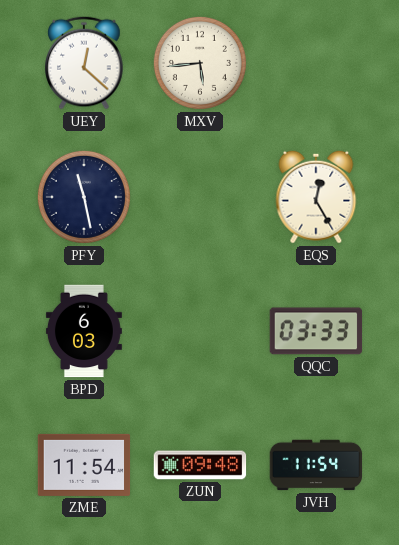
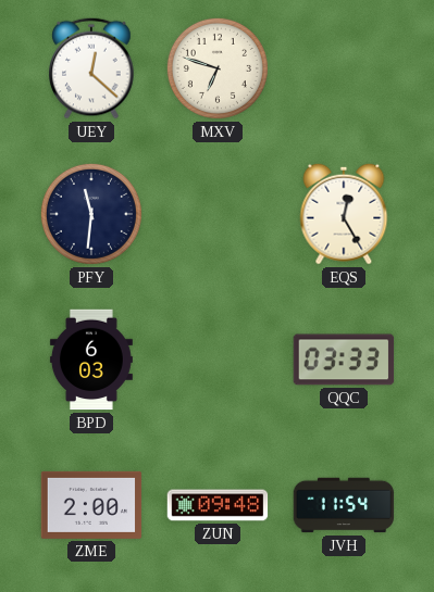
MXV: 5:44 -> 6:48 (218, 68)
PFY: 11:28 -> 11:31 (91, 214)
ZME: 11:54 -> 2:00 (91, 505)
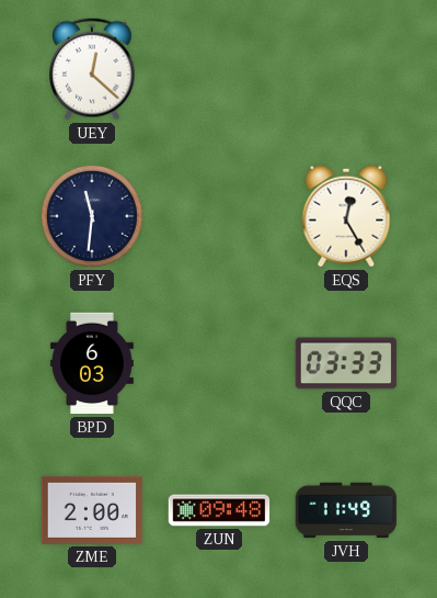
MXV: 6:48 -> none (218, 68)
JVH: 11:54 -> 11:49 (346, 510)
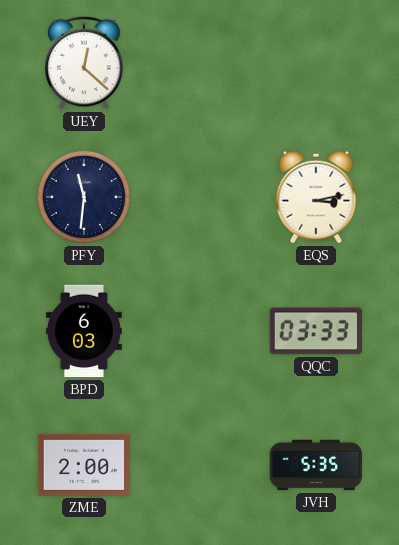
EQS: 12:25 -> 3:13 (316, 197)
ZUN: 09:48 -> none (219, 510)
JVH: 11:49 -> 5:35 (316, 465)
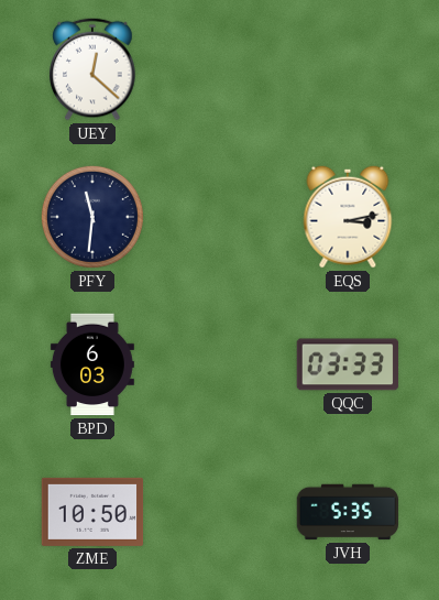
ZME: 2:00 -> 10:50 (92, 512)
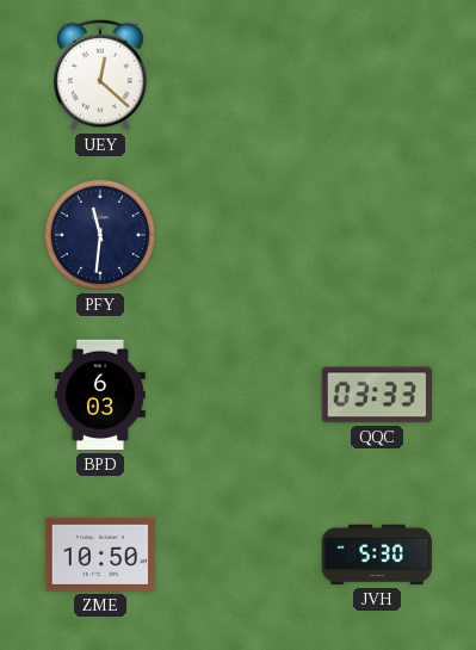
EQS: 3:13 -> none (348, 217)
JVH: 5:35 -> 5:30 (377, 555)
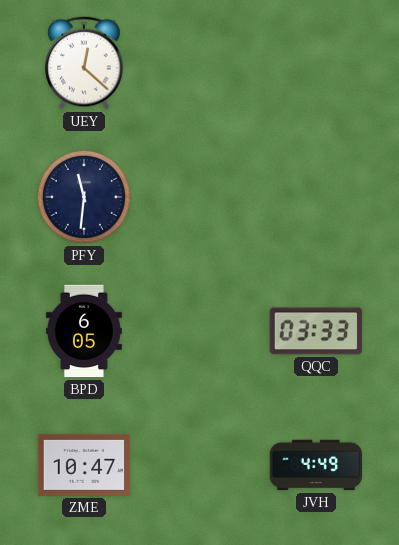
BPD: 6:03 -> 6:05 (84, 331)
ZME: 10:50 -> 10:47 (84, 465)
JVH: 5:30 -> 4:49 (316, 465)
